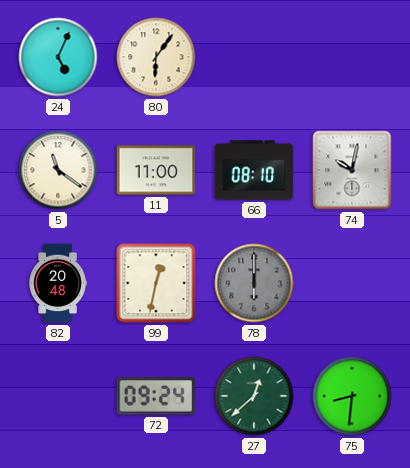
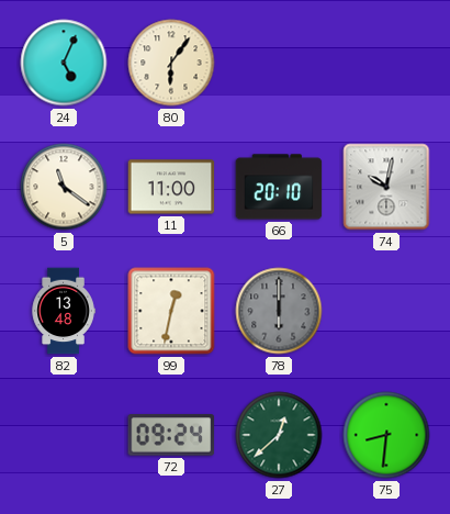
66: 08:10 -> 20:10 (279, 187)
82: 20:48 -> 13:48 (64, 311)
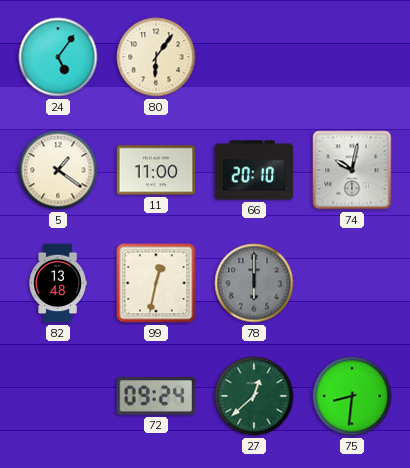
24: 5:04 -> 5:06 (58, 57)
5: 11:21 -> 1:21 (58, 170)
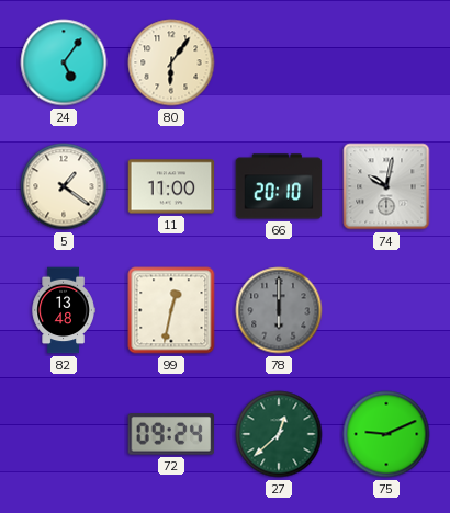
75: 8:31 -> 9:11 (386, 434)
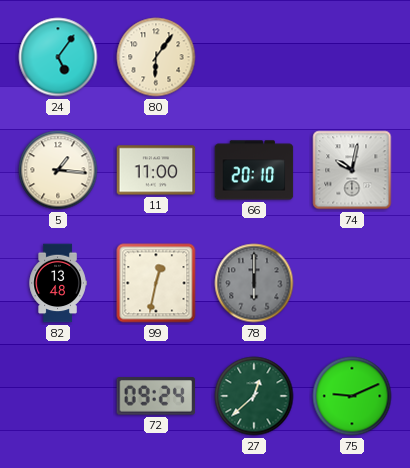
5: 1:21 -> 1:16 (58, 170)
